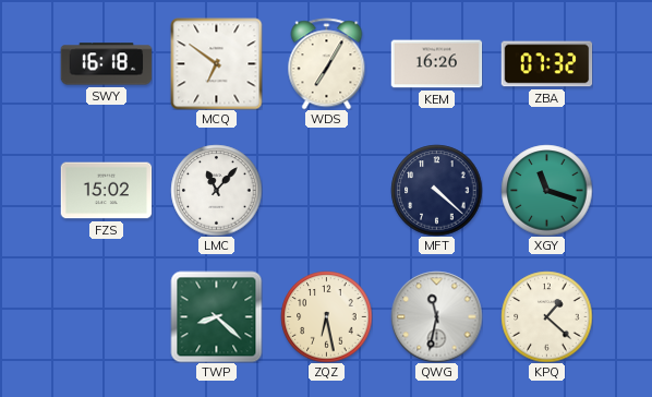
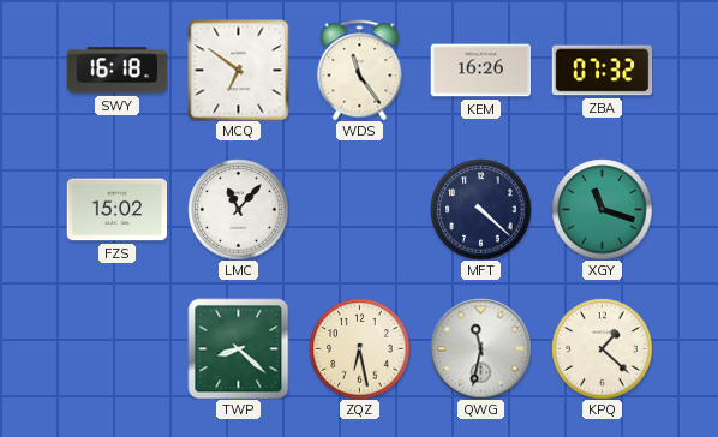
WDS: 7:05 -> 11:24 (360, 70)
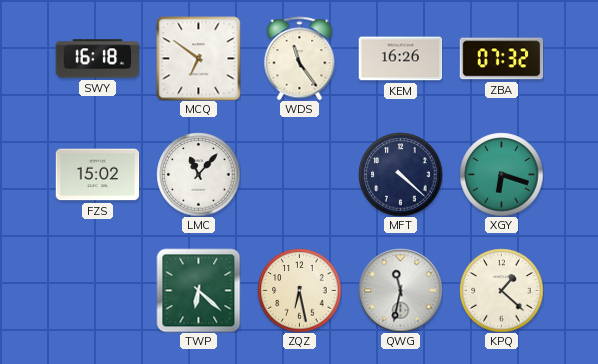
XGY: 11:18 -> 6:18 (501, 174)
TWP: 8:22 -> 6:22 (198, 290)
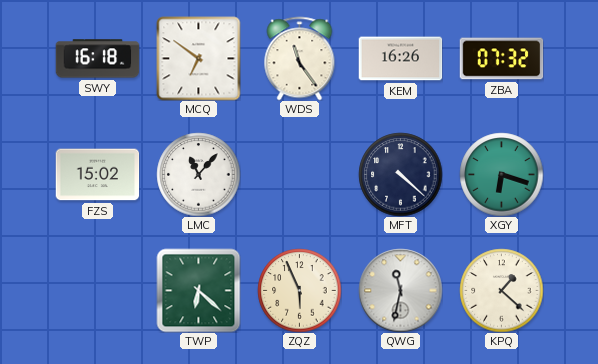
ZQZ: 6:28 -> 5:56 (299, 290)
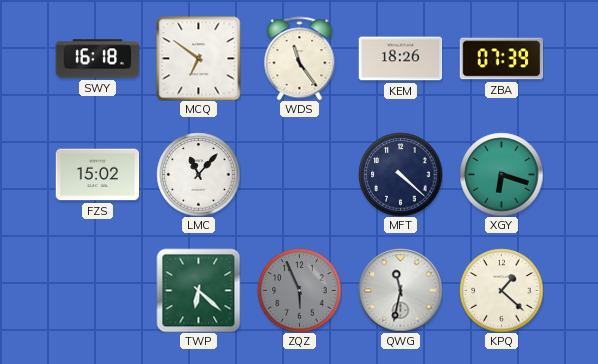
KEM: 16:26 -> 18:26 (400, 59)
ZBA: 07:32 -> 07:39 (501, 59)
ZQZ dial: cream -> grey (299, 290)
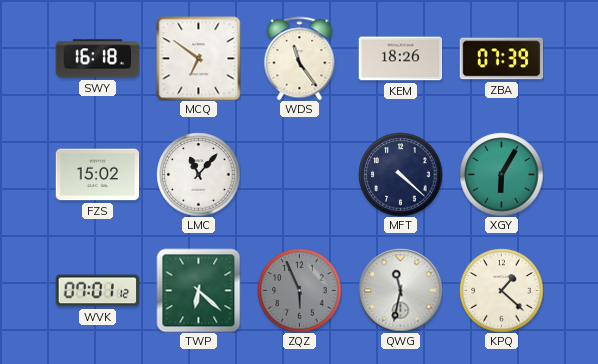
XGY: 6:18 -> 6:05 (501, 174)
WVK: none -> 07:01 (97, 291)
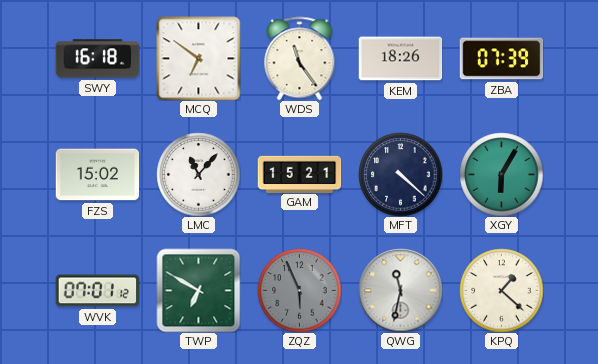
GAM: none -> 15:21 (299, 174)
TWP: 6:22 -> 6:50 (198, 290)
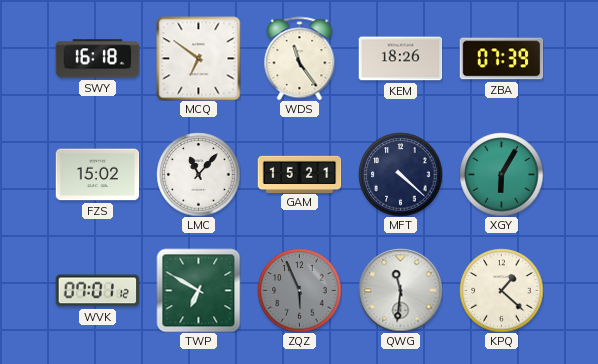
QWG: 11:32 -> 11:31 (400, 290)
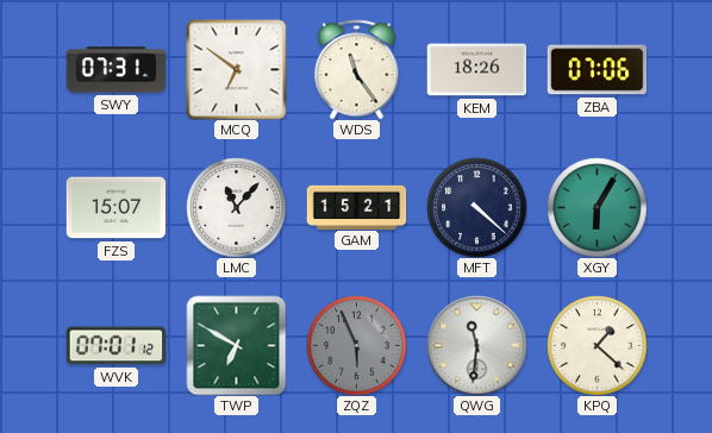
SWY: 16:18 -> 07:31 (115, 70)
ZBA: 07:39 -> 07:06 (597, 70)
FZS: 15:02 -> 15:07 (115, 208)
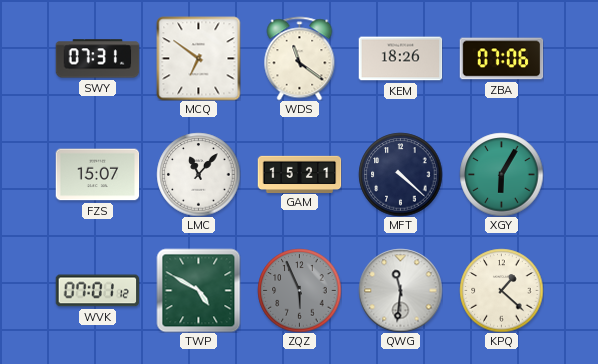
WDS: 11:24 -> 11:21 (300, 58)
TWP: 6:50 -> 4:50 (198, 290)
